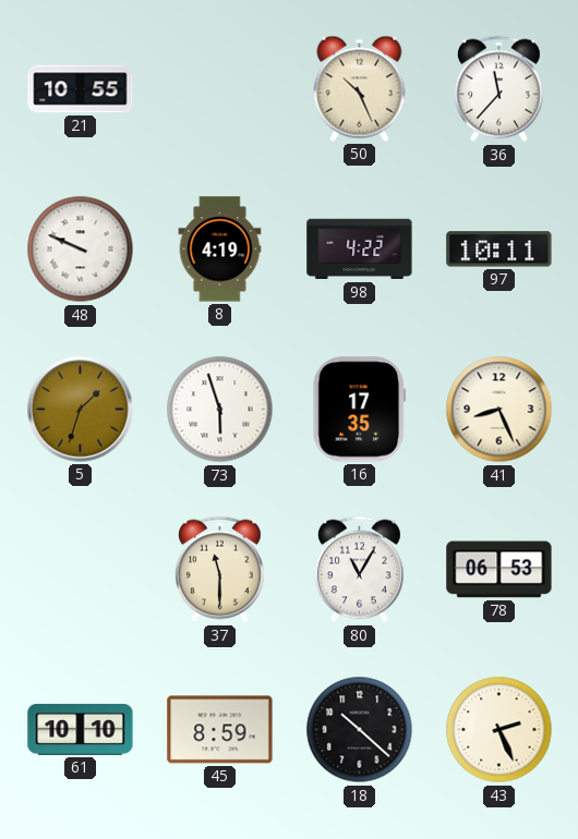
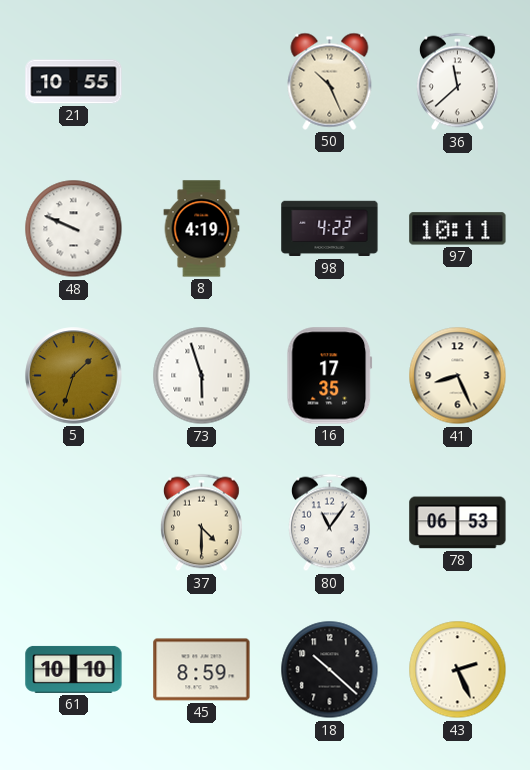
36: 11:37 -> 11:38 (457, 82)
37: 11:30 -> 4:30 (201, 523)
80: 11:05 -> 11:06 (329, 523)
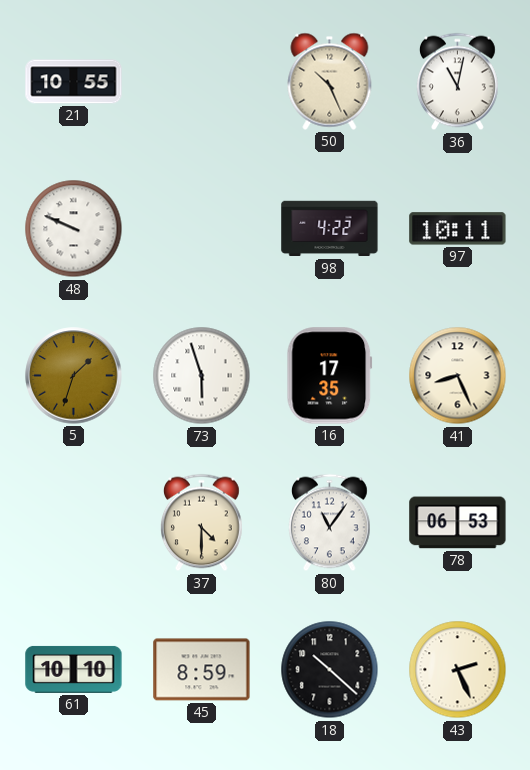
36: 11:38 -> 11:02 (457, 82)
8: 4:19 -> none (202, 229)
